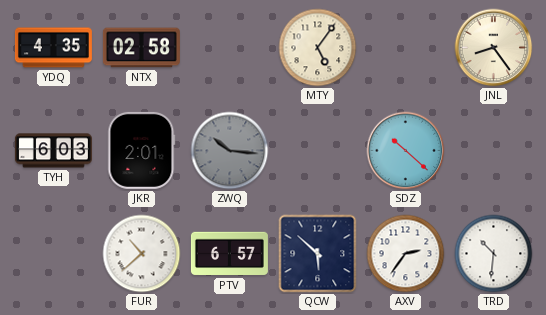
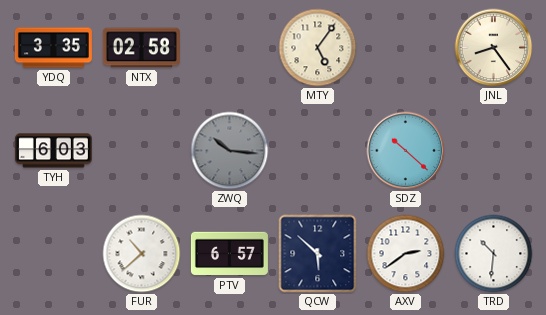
YDQ: 4:35 -> 3:35 (53, 48)
JKR: 2:01 -> none (142, 150)
AXV: 2:36 -> 2:39 (406, 254)
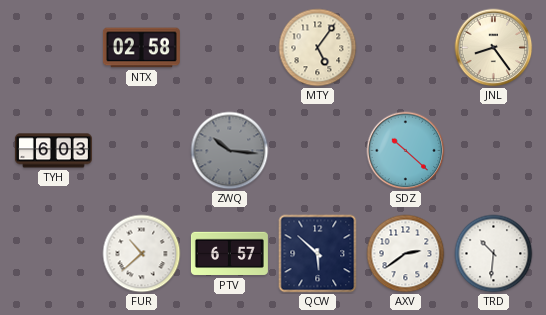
YDQ: 3:35 -> none (53, 48)
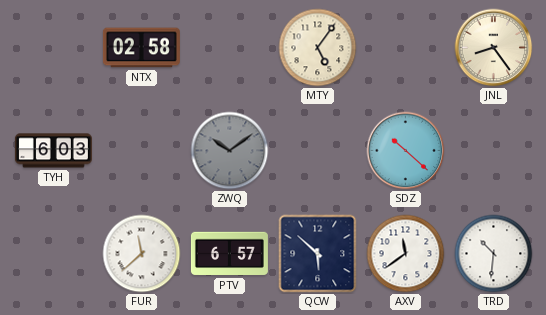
ZWQ: 10:16 -> 10:09 (230, 151)
FUR: 10:38 -> 11:38 (142, 254)
AXV: 2:39 -> 11:39 (406, 254)
